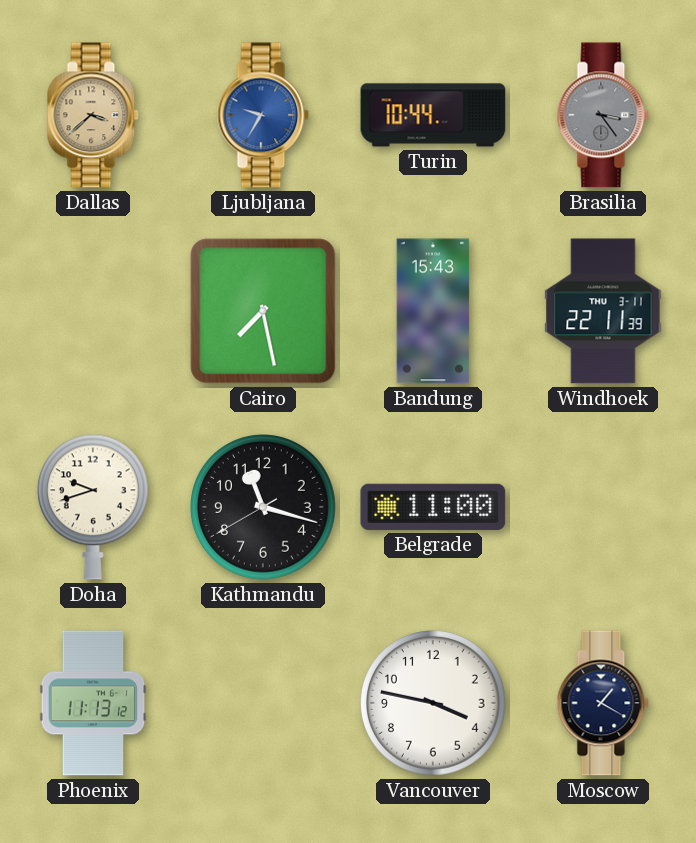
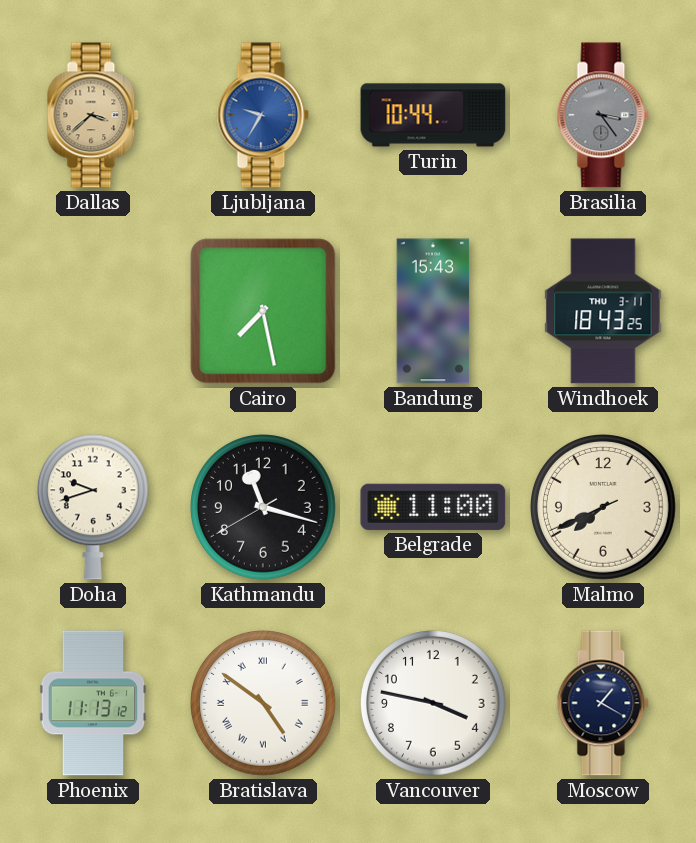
Windhoek: 22:11 -> 18:43 (603, 311)
Malmo: none -> 7:40 (604, 508)
Bratislava: none -> 4:51 (264, 704)
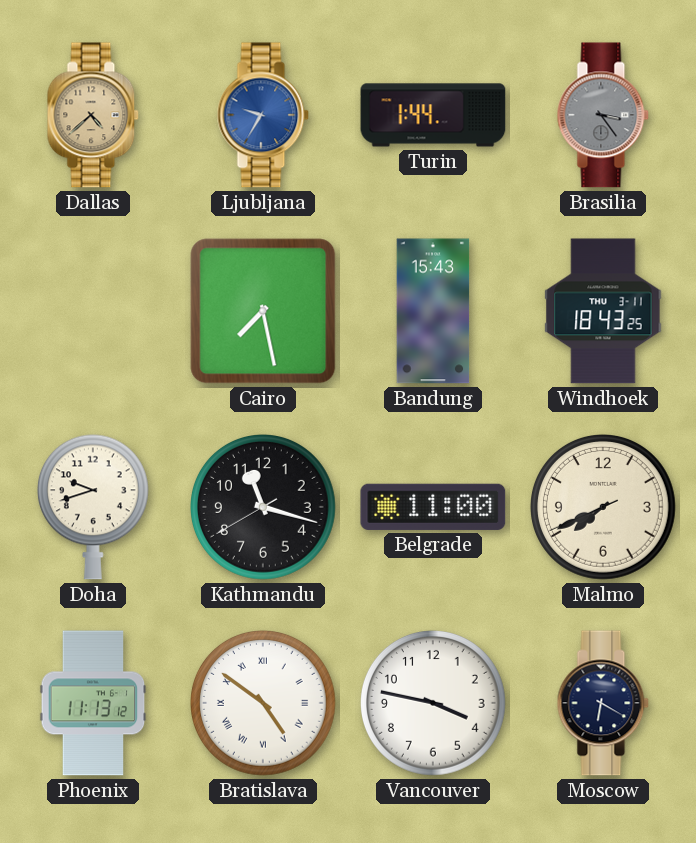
Dallas: 3:38 -> 4:38 (93, 115)
Turin: 10:44 -> 1:44 (433, 115)
Moscow: 1:20 -> 6:20 (603, 703)
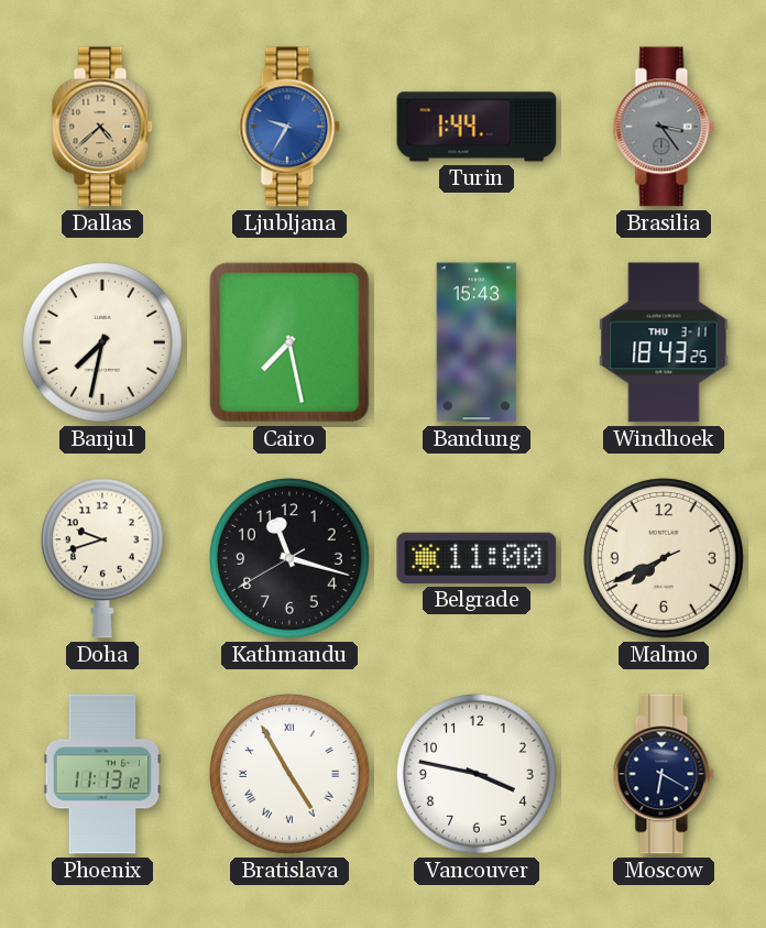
Banjul: none -> 7:32 (103, 343)
Bratislava: 4:51 -> 4:55 (291, 775)
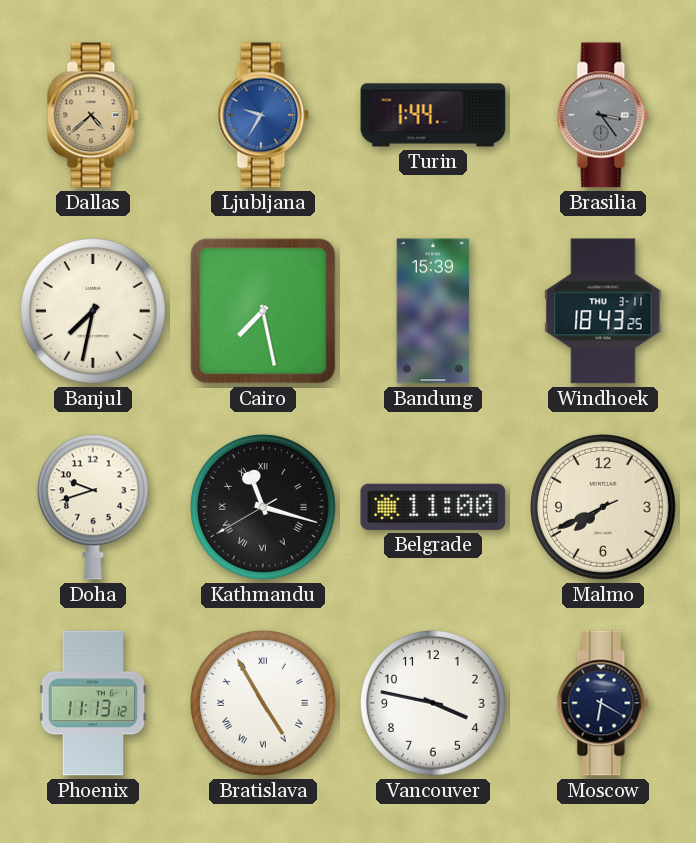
Bandung: 15:43 -> 15:39 (433, 311)
Kathmandu numerals: Arabic -> Roman (264, 508)
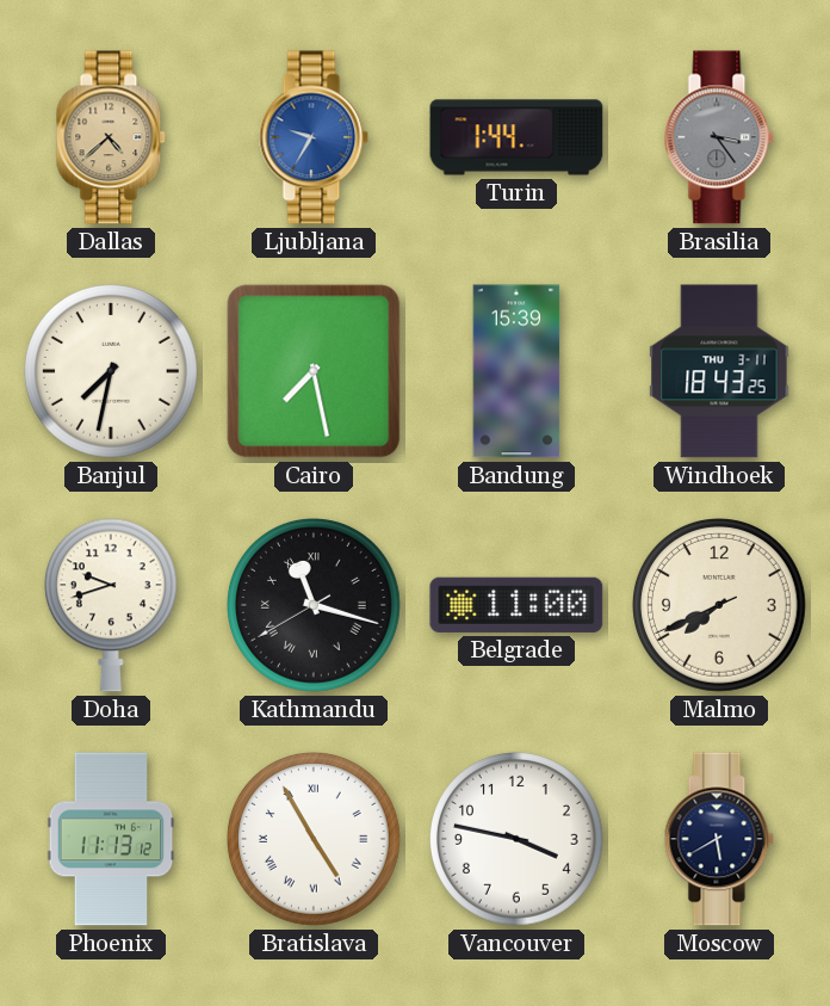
Moscow: 6:20 -> 5:40 (719, 839)
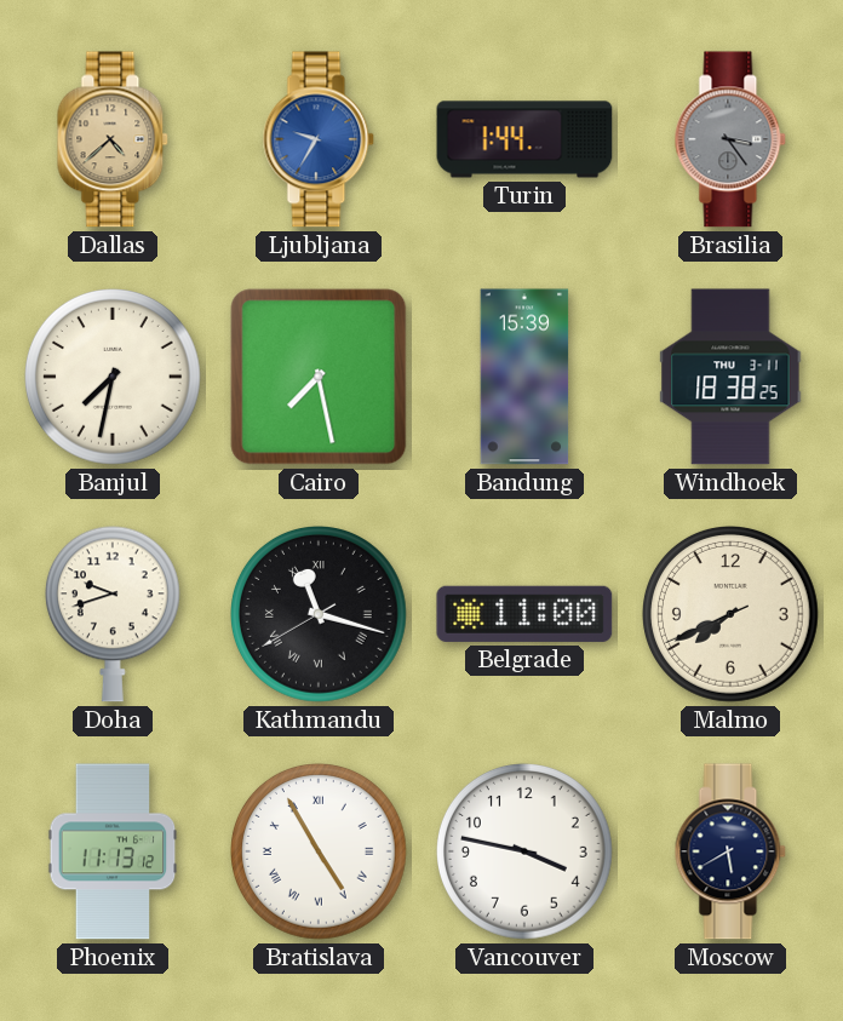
Windhoek: 18:43 -> 18:38 (730, 377)
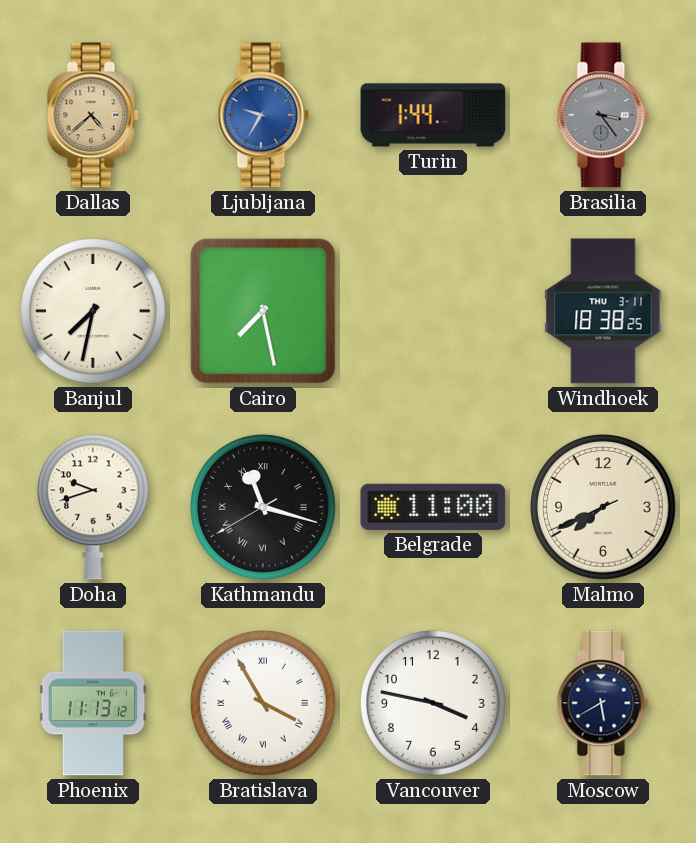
Bandung: 15:39 -> none (524, 377)
Bratislava: 4:55 -> 3:55 (264, 704)
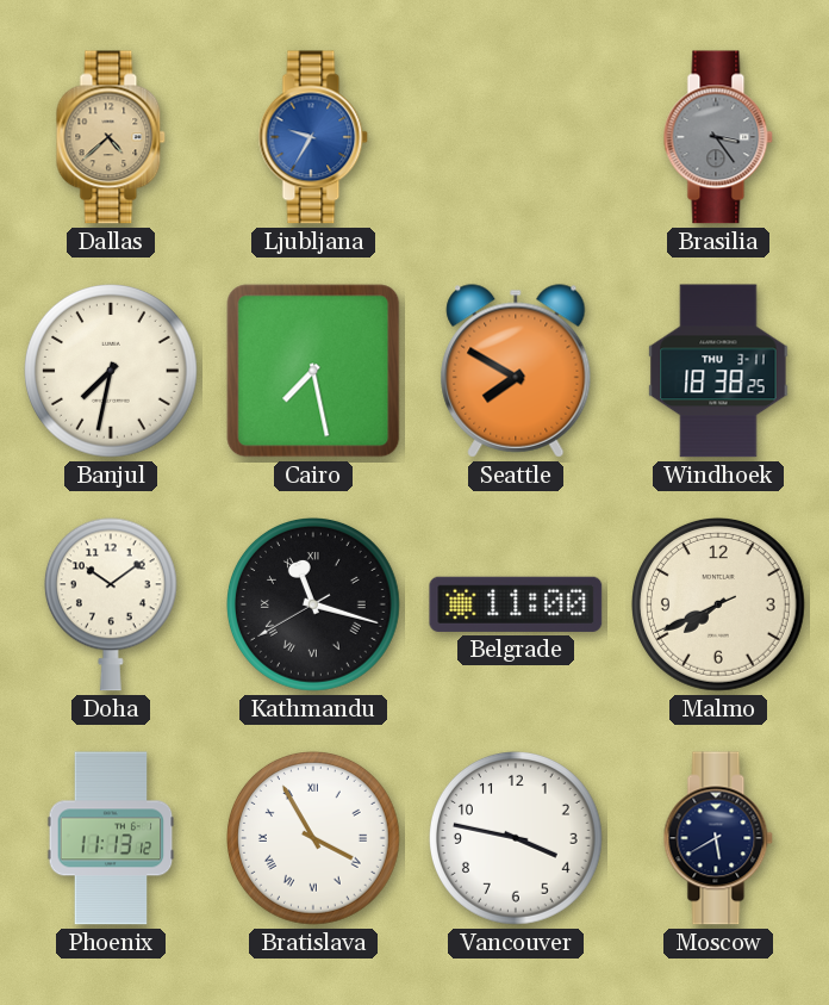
Turin: 1:44 -> none (433, 115)
Seattle: none -> 7:50 (516, 371)
Doha: 9:42 -> 10:09 (111, 604)
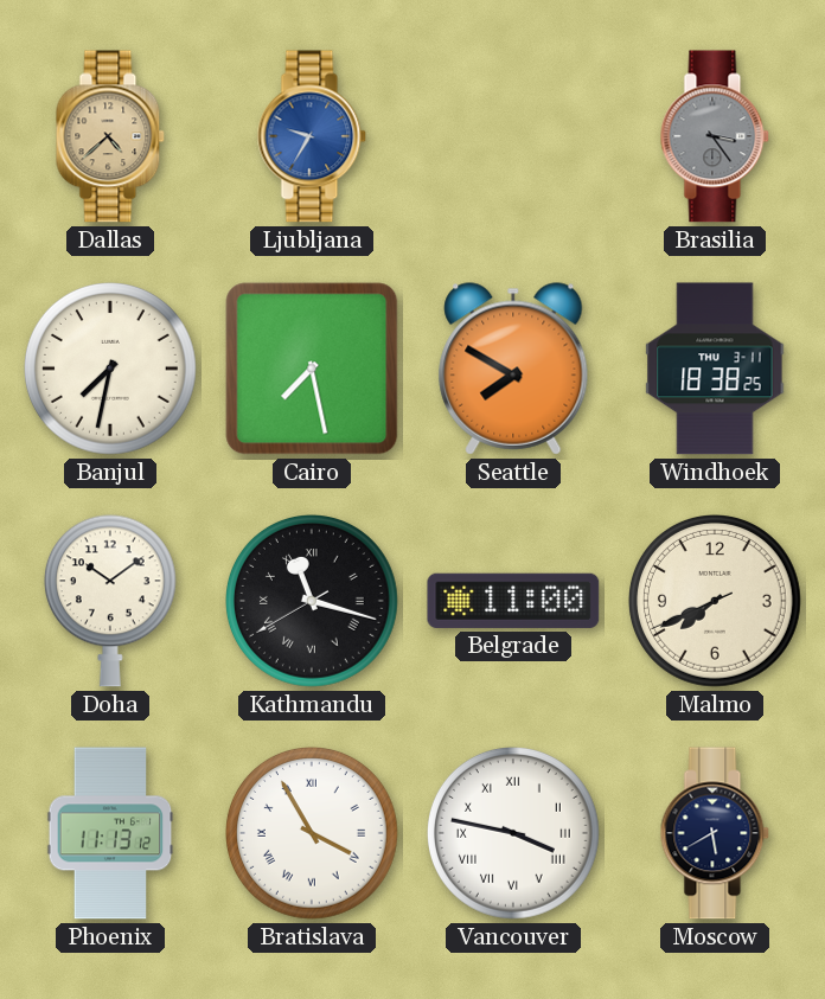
Vancouver numerals: Arabic -> Roman (514, 834)
